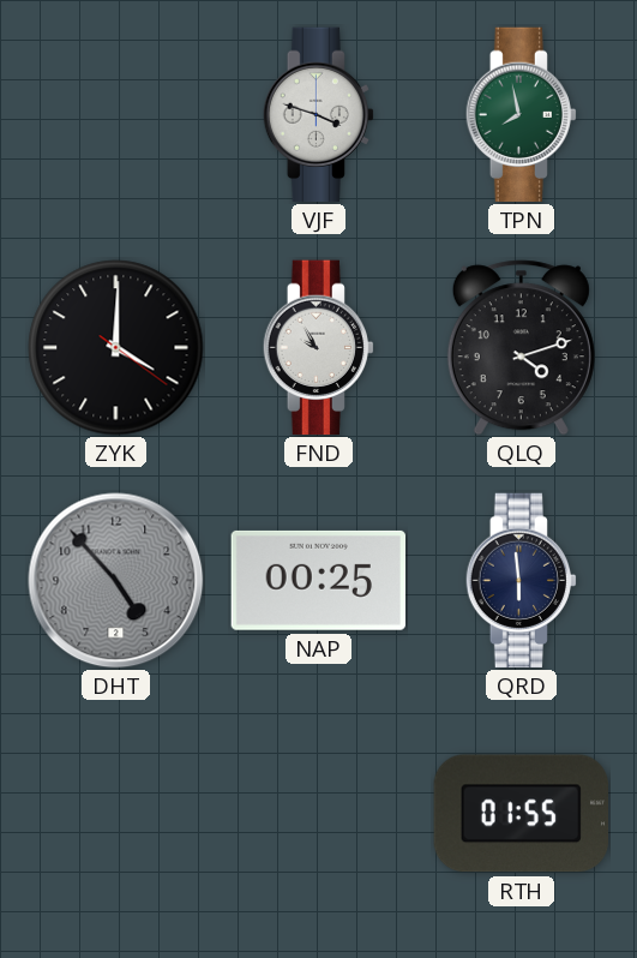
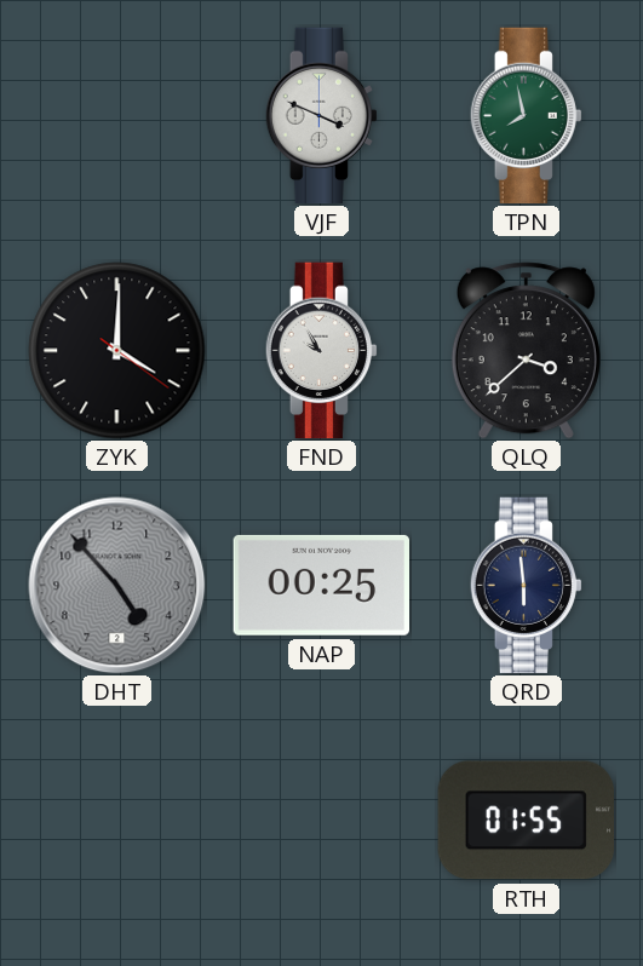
VJF: 3:48 -> 3:49 (321, 116)
QLQ: 4:12 -> 3:38 (526, 351)
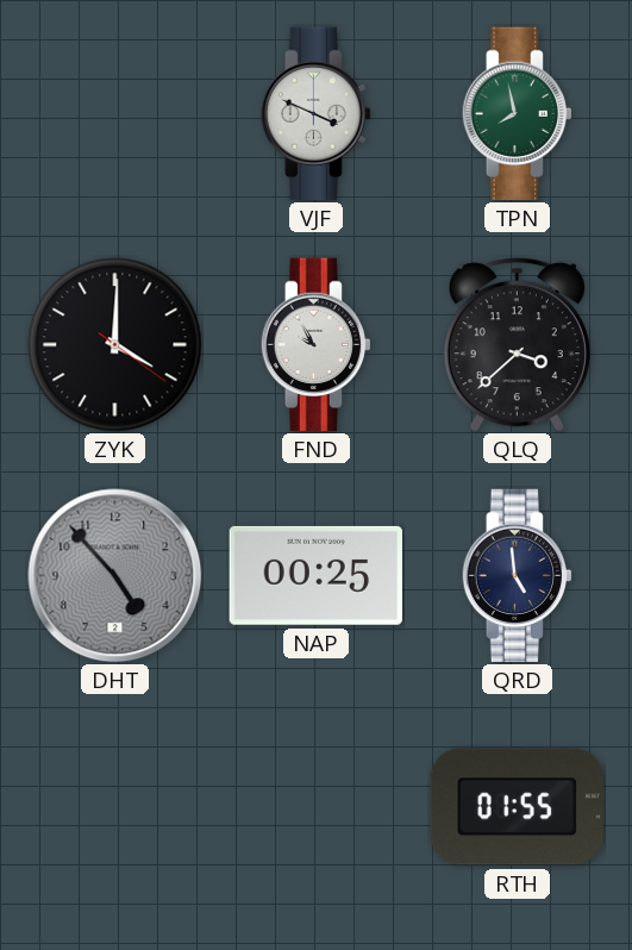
QRD: 5:59 -> 4:59 (517, 576)
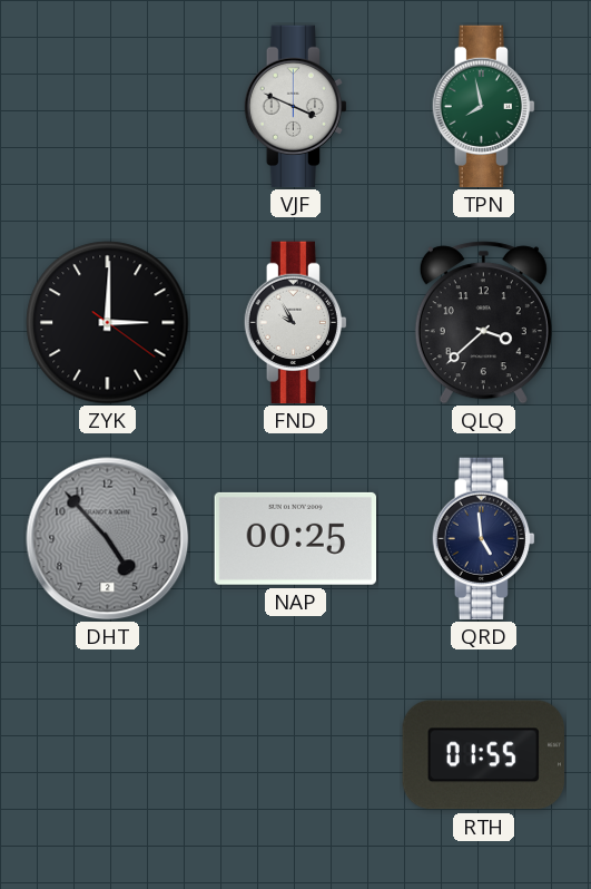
ZYK: 4:00 -> 3:00 (108, 323)
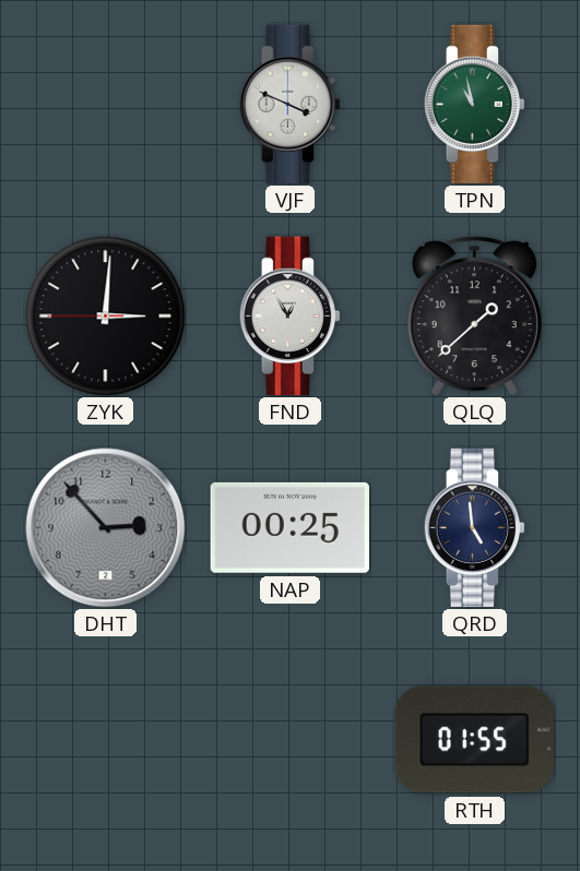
TPN: 7:58 -> 10:58 (474, 105)
ZYK: 3:00:21 -> 3:00:45 (106, 317)
FND: 9:55 -> 12:55 (289, 317)
QLQ: 3:38 -> 1:38 (474, 317)
DHT: 4:53 -> 2:53 (106, 528)
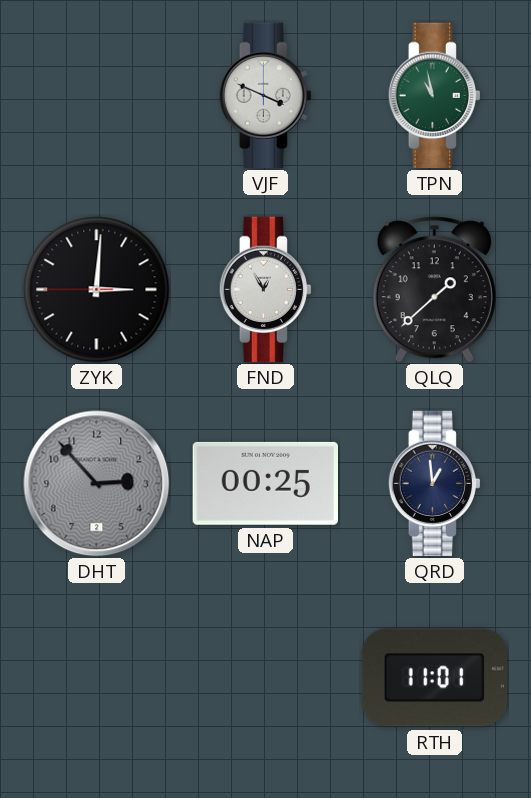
QRD: 4:59 -> 12:59 (434, 484)
RTH: 01:55 -> 11:01 (434, 678)
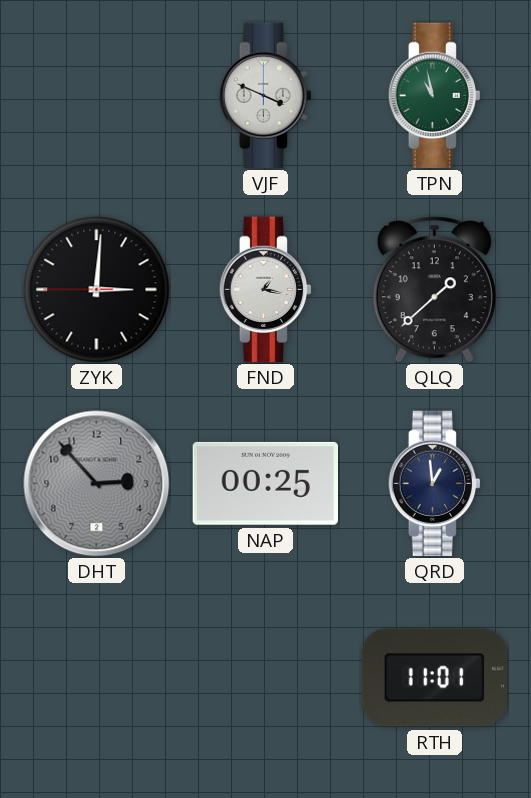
FND: 12:55 -> 1:17 (265, 290)
